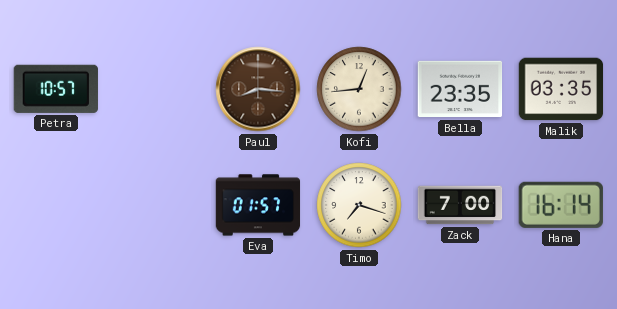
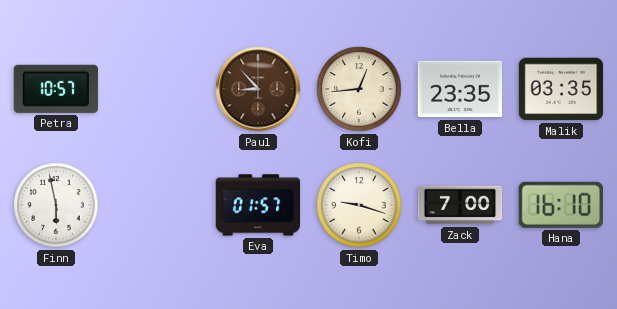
Paul: 8:16 -> 8:53 (258, 89)
Finn: none -> 5:58 (56, 205)
Timo: 7:18 -> 9:18 (359, 205)
Hana: 16:14 -> 16:10 (561, 205)
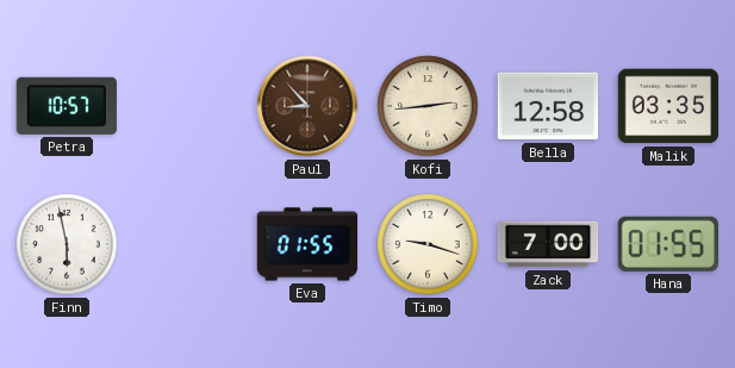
Kofi: 12:44 -> 2:44 (428, 106)
Bella: 23:35 -> 12:58 (548, 106)
Eva: 01:57 -> 01:55 (307, 244)
Hana: 16:10 -> 01:55 (668, 244)
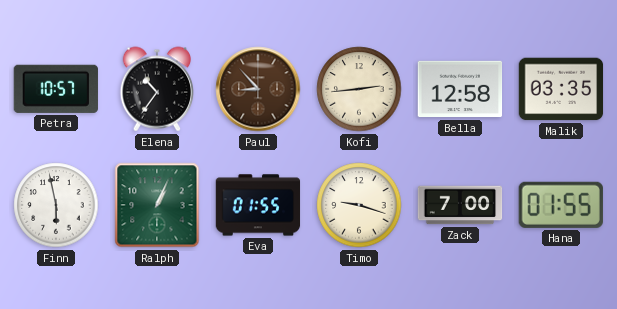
Elena: none -> 10:36 (156, 89)
Ralph: none -> 1:04 (157, 205)
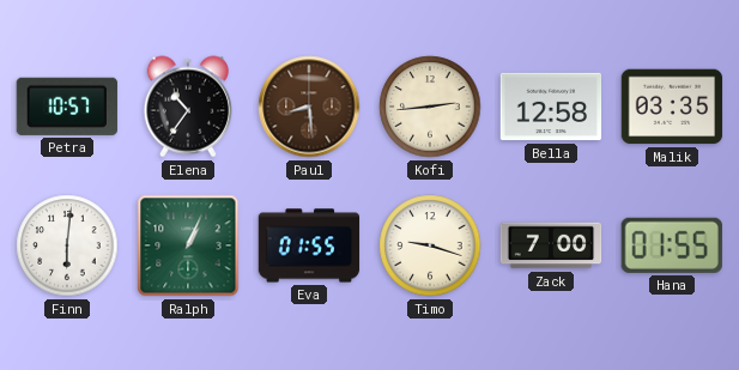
Paul: 8:53 -> 8:29 (309, 107)
Finn: 5:58 -> 6:01 (67, 245)
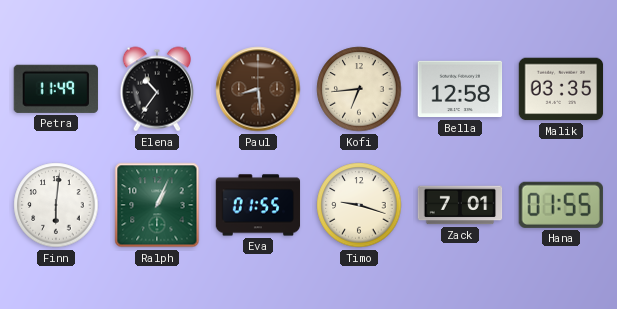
Petra: 10:57 -> 11:49 (56, 89)
Kofi: 2:44 -> 6:44 (359, 89)
Zack: 7:00 -> 7:01 (460, 205)
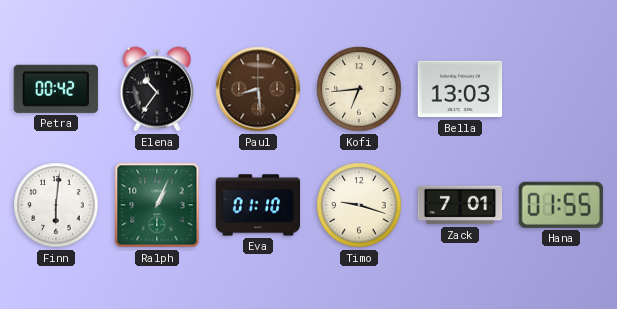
Petra: 11:49 -> 00:42 (56, 89)
Bella: 12:58 -> 13:03 (460, 89)
Malik: 03:35 -> none (561, 89)
Eva: 01:55 -> 01:10 (258, 205)
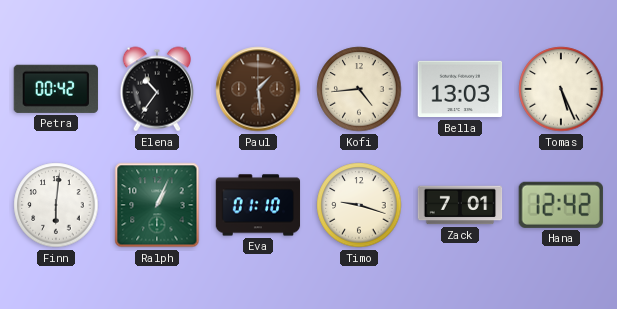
Paul: 8:29 -> 1:29 (258, 89)
Kofi: 6:44 -> 4:44 (359, 89)
Tomas: none -> 5:26 (561, 89)
Hana: 01:55 -> 12:42 (561, 205)
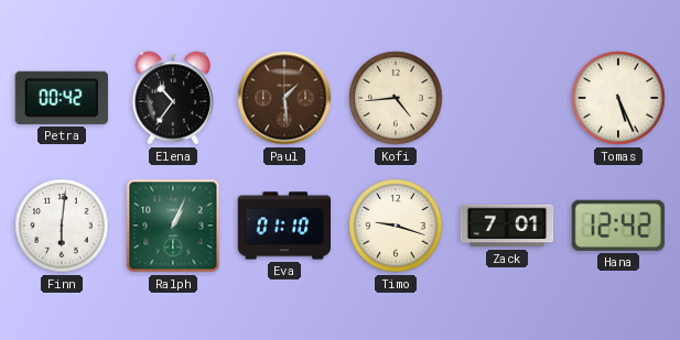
Bella: 13:03 -> none (460, 89)
